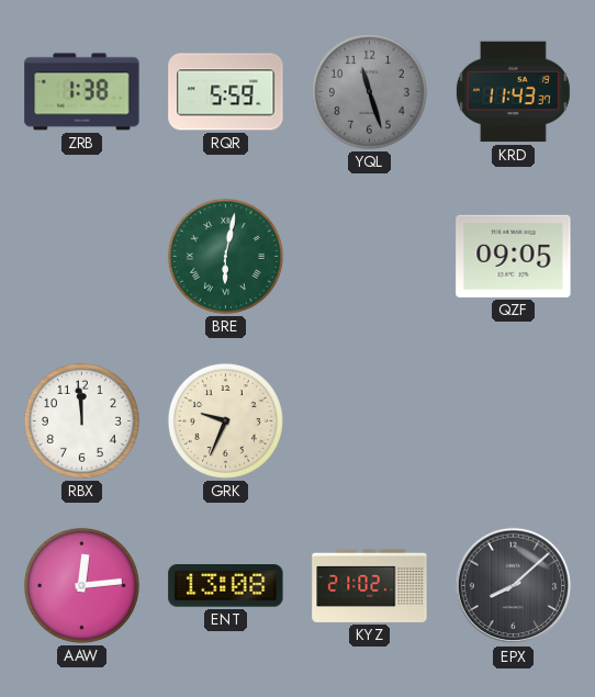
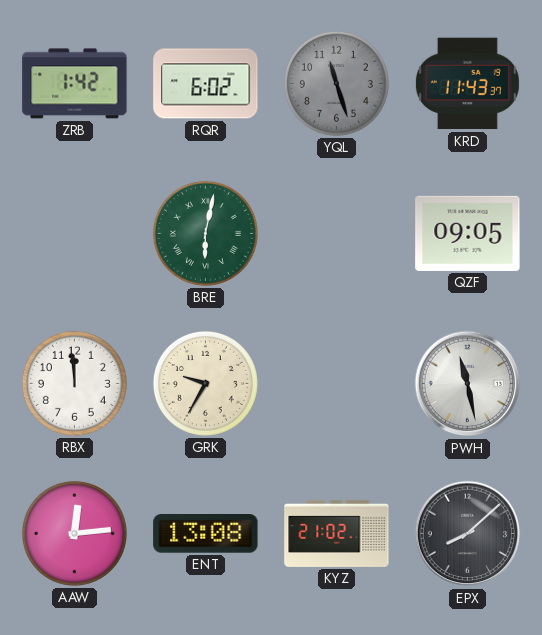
ZRB: 1:38 -> 1:42 (75, 84)
RQR: 5:59 -> 6:02 (206, 84)
GRK: 9:34 -> 9:35 (205, 383)
PWH: none -> 11:28 (468, 384)
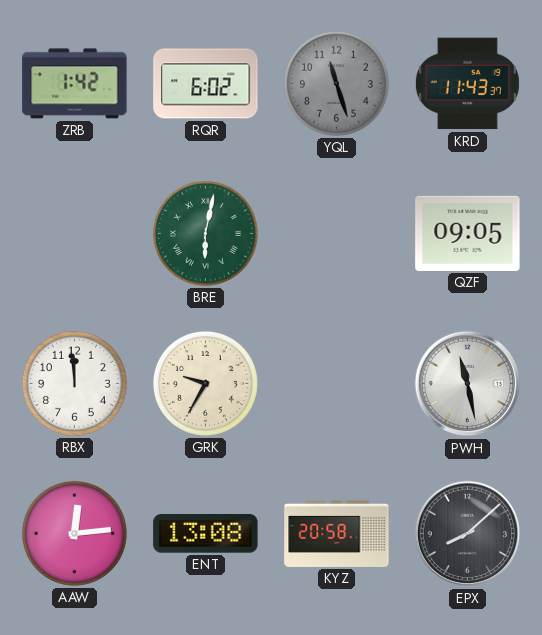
KYZ: 21:02 -> 20:58 (337, 533)
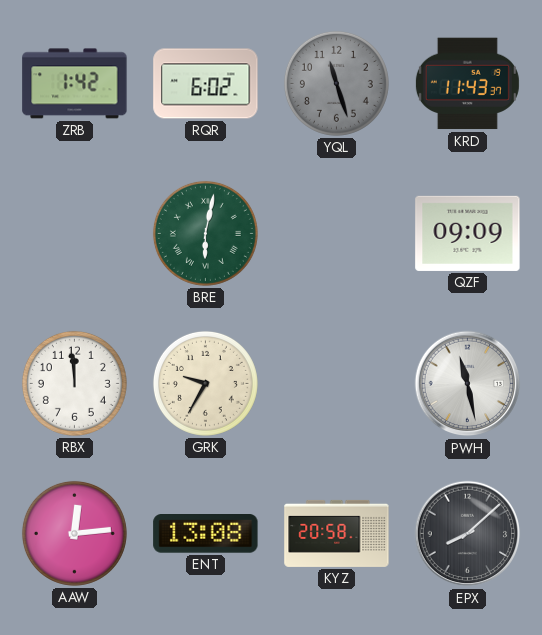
QZF: 09:05 -> 09:09 (468, 233)
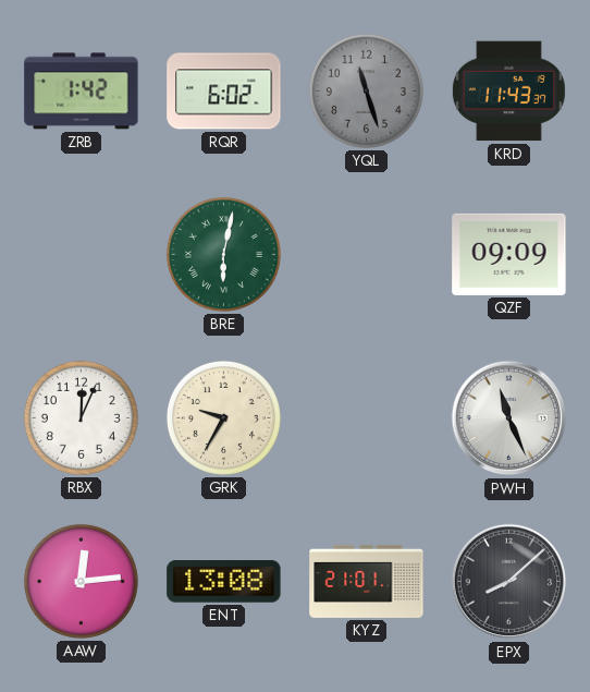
RBX: 11:59 -> 12:04 (81, 417)
PWH: 11:28 -> 11:26 (509, 418)
KYZ: 20:58 -> 21:01 (367, 581)
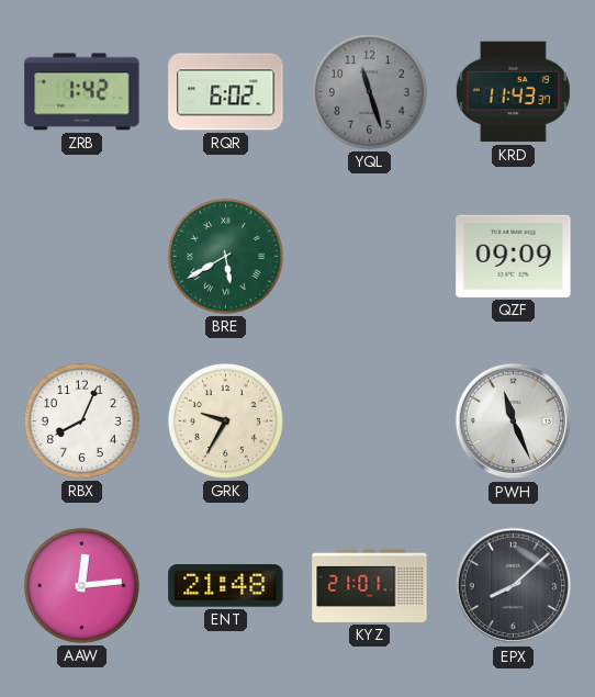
BRE: 6:02 -> 5:40 (225, 256)
RBX: 12:04 -> 8:04 (81, 420)
ENT: 13:08 -> 21:48 (226, 586)
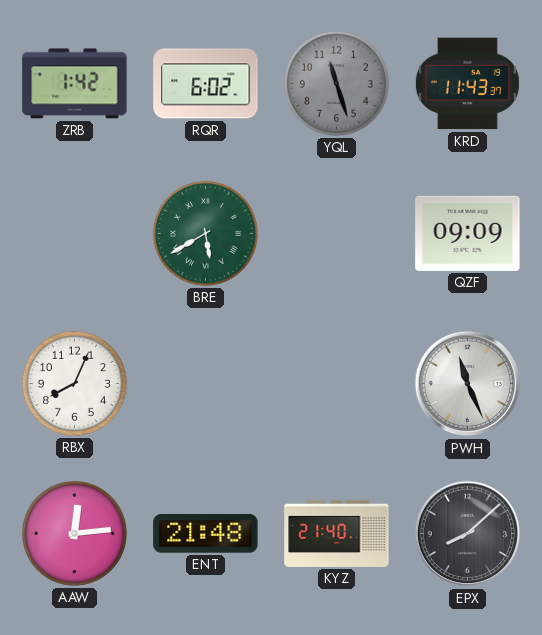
GRK: 9:35 -> none (225, 420)
KYZ: 21:01 -> 21:40 (337, 533)
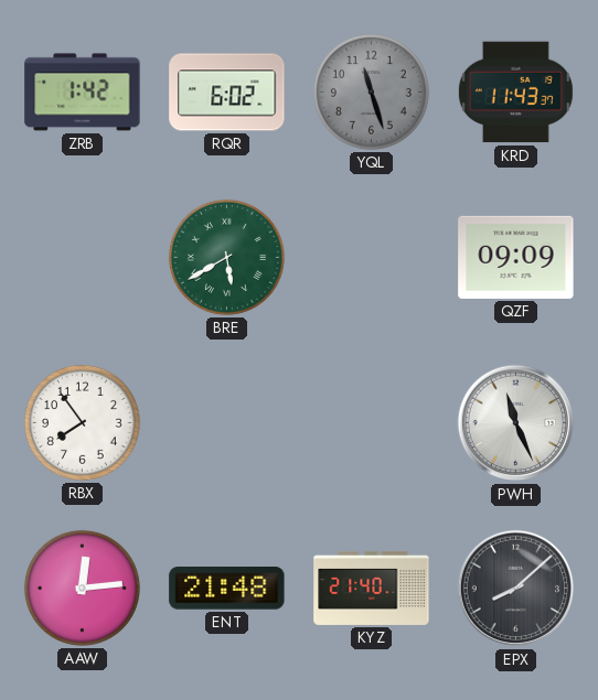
RBX: 8:04 -> 7:54 (82, 422)
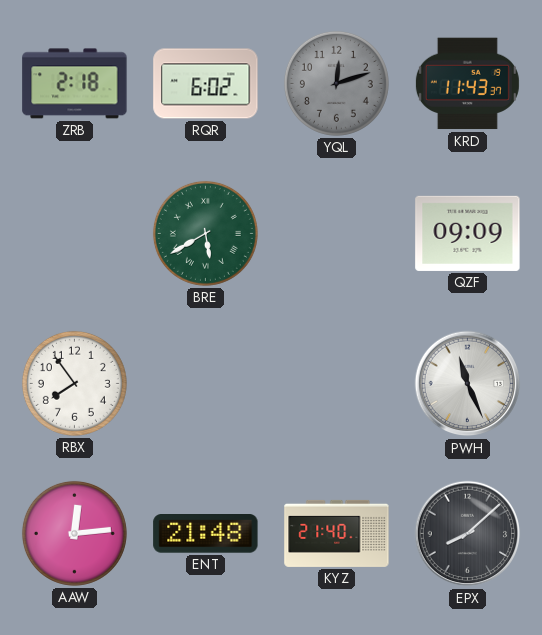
ZRB: 1:42 -> 2:18 (75, 84)
YQL: 11:27 -> 12:12 (336, 83)
